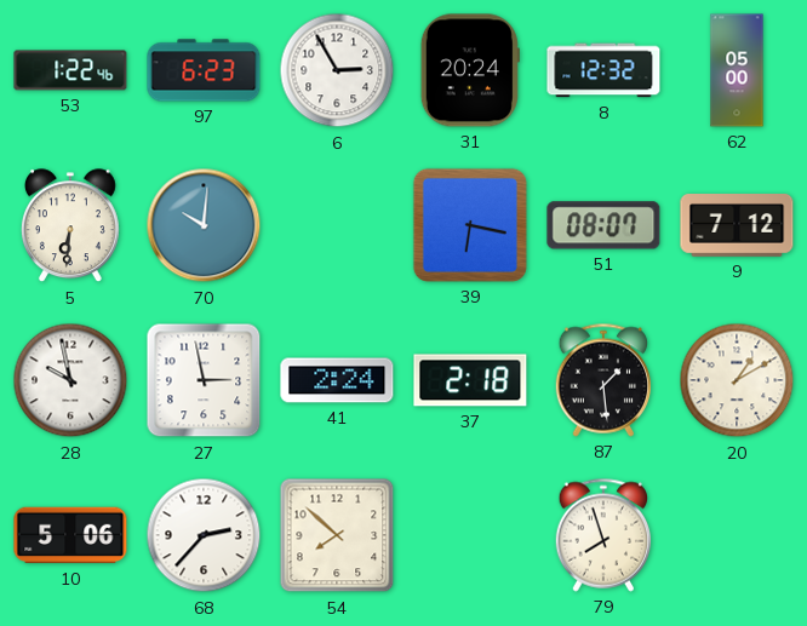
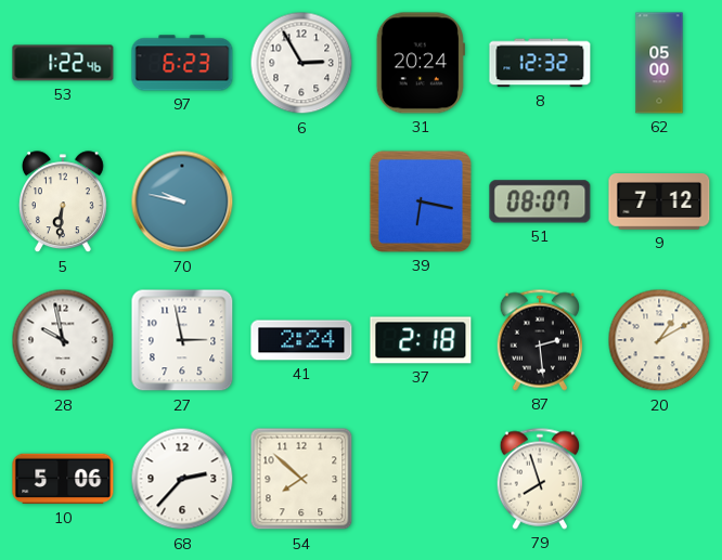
70: 10:01 -> 9:47 (182, 201)
87: 1:29 -> 2:29 (540, 340)
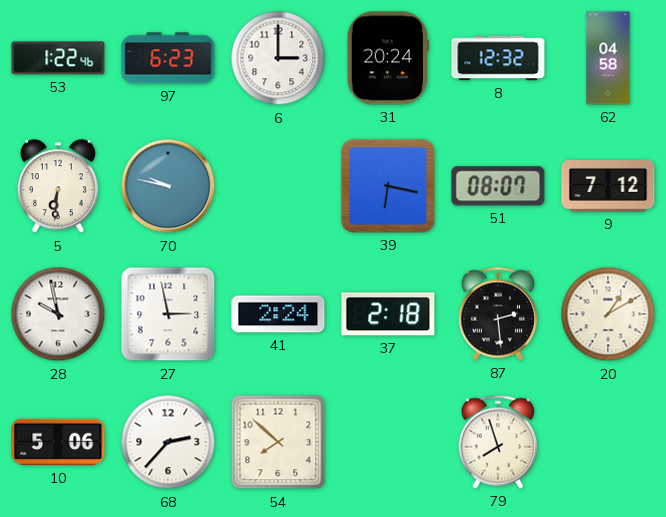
6: 2:55 -> 3:00 (278, 58)
62: 05:00 -> 04:58 (608, 58)
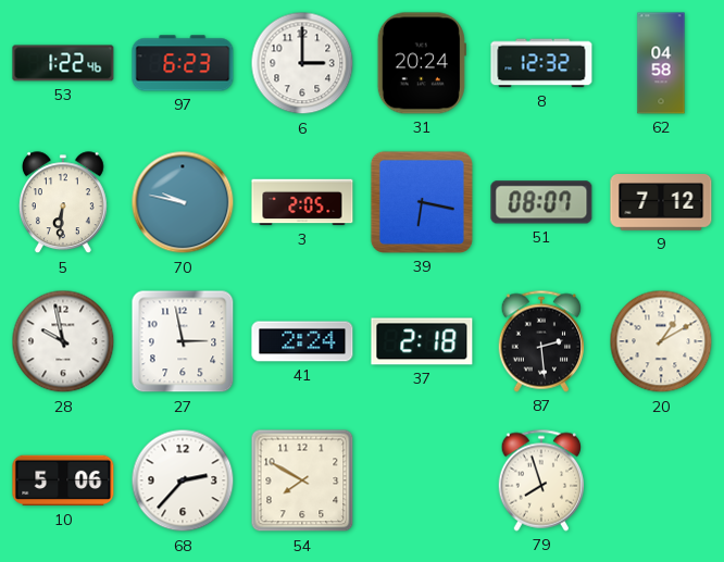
3: none -> 2:05 (302, 202)
54: 7:52 -> 7:50 (302, 480)
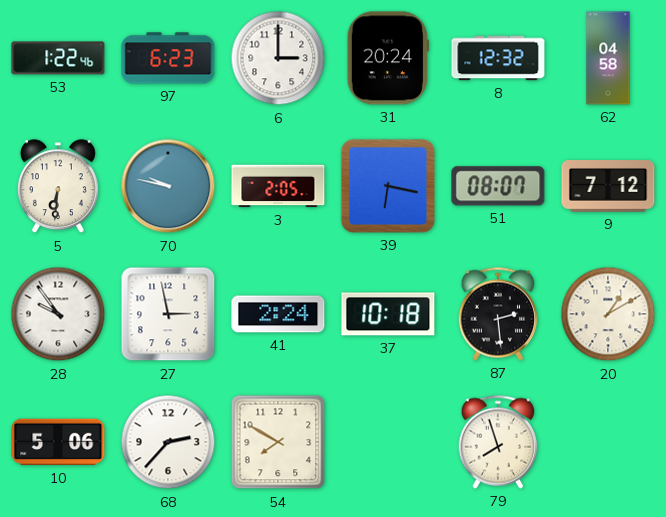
28: 9:58 -> 9:54 (58, 314)
37: 2:18 -> 10:18 (388, 314)
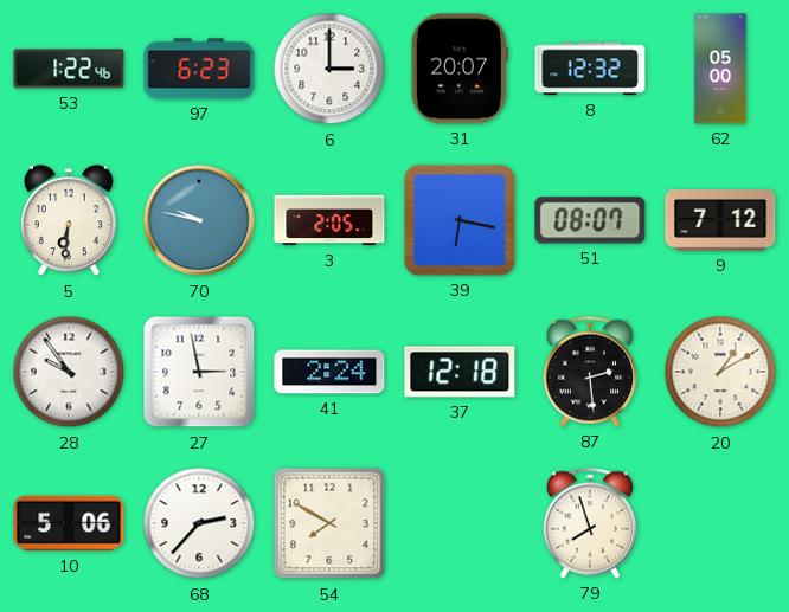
31: 20:24 -> 20:07 (460, 69)
62: 04:58 -> 05:00 (720, 69)
37: 10:18 -> 12:18 (460, 372)
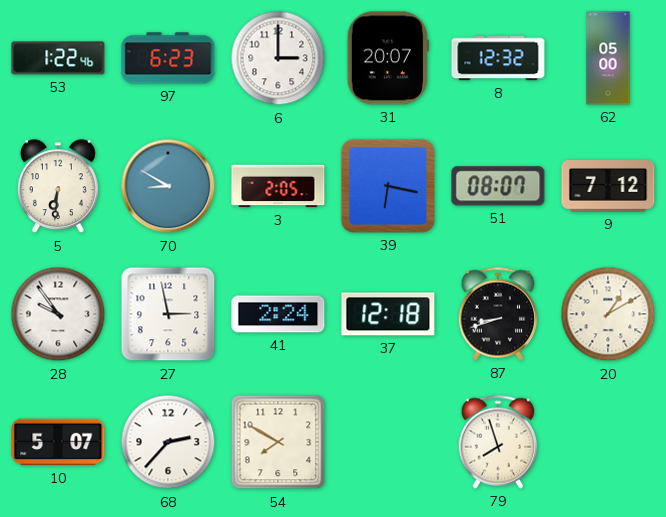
70: 9:47 -> 8:50 (168, 186)
87: 2:29 -> 8:42 (498, 314)
10: 5:06 -> 5:07 (58, 442)
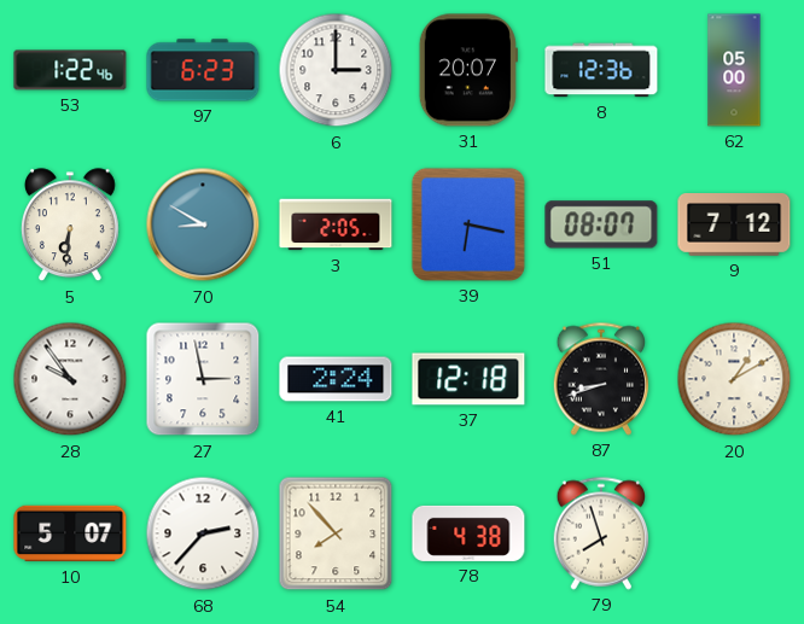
8: 12:32 -> 12:36 (601, 70)
54: 7:50 -> 7:53 (336, 533)
78: none -> 4:38 (468, 533)
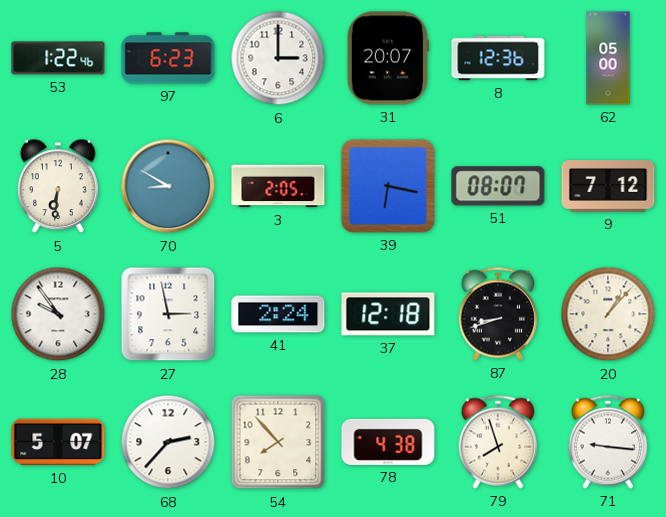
20: 1:10 -> 1:07 (608, 314)
71: none -> 9:16 (608, 442)
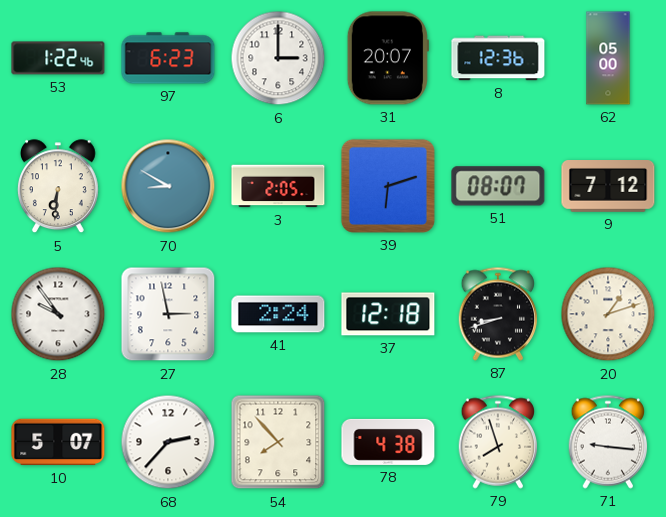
39: 6:17 -> 6:12 (388, 186)
20: 1:07 -> 1:12 (608, 314)
